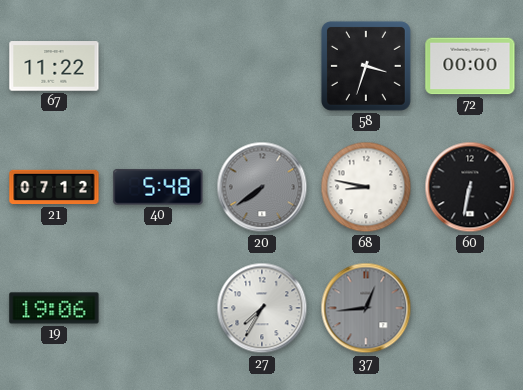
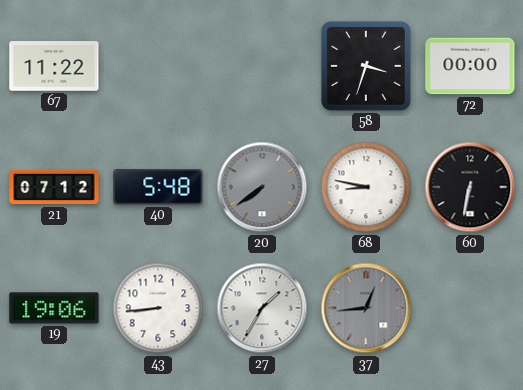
43: none -> 8:44 (158, 308)
27: 7:35 -> 1:35 (262, 308)
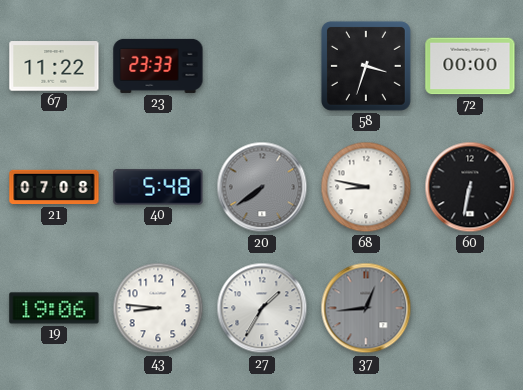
23: none -> 23:33 (158, 66)
21: 07:12 -> 07:08 (54, 187)
43: 8:44 -> 8:46 (158, 308)
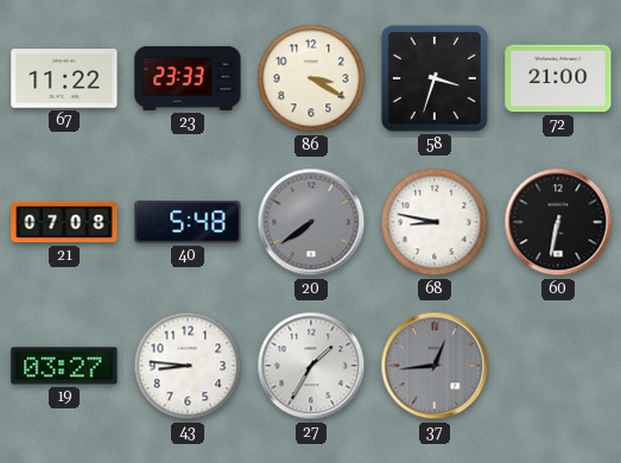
86: none -> 3:20 (311, 78)
72: 00:00 -> 21:00 (558, 78)
19: 19:06 -> 03:27 (64, 366)
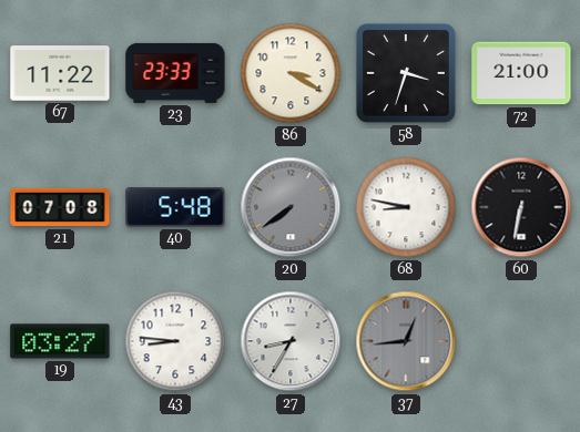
27: 1:35 -> 8:35 (291, 341)
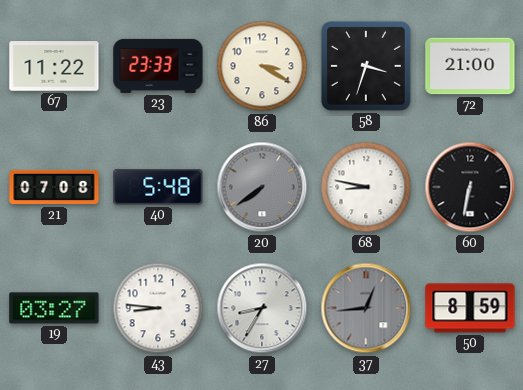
50: none -> 8:59 (470, 308)
